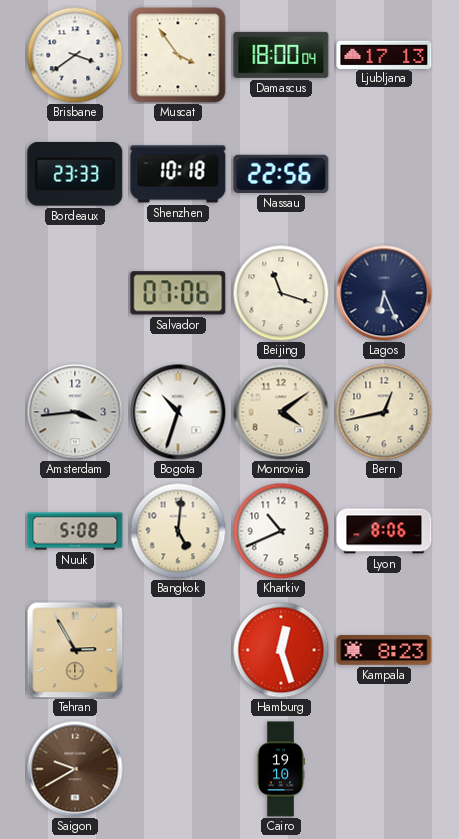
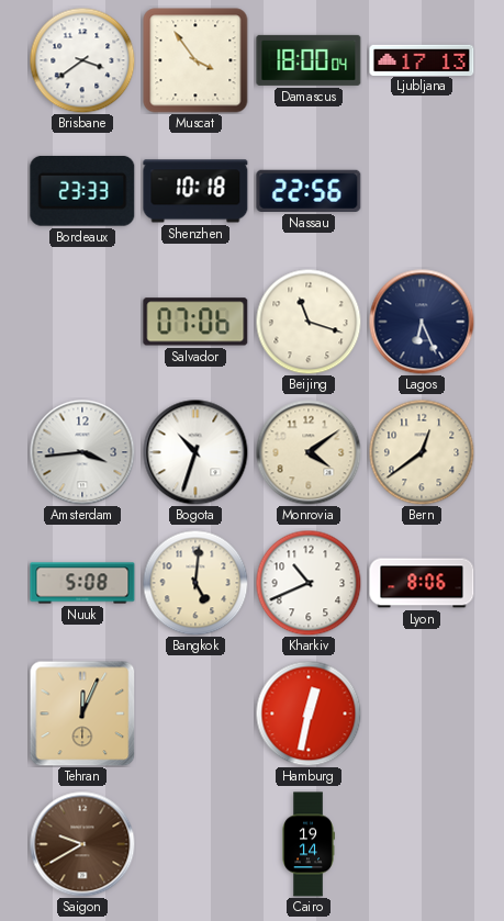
Bern: 12:43 -> 12:39 (422, 452)
Tehran: 2:55 -> 12:04 (82, 714)
Hamburg: 12:27 -> 12:32 (309, 714)
Kampala: 8:23 -> none (384, 650)
Cairo: 19:10 -> 19:14 (309, 844)
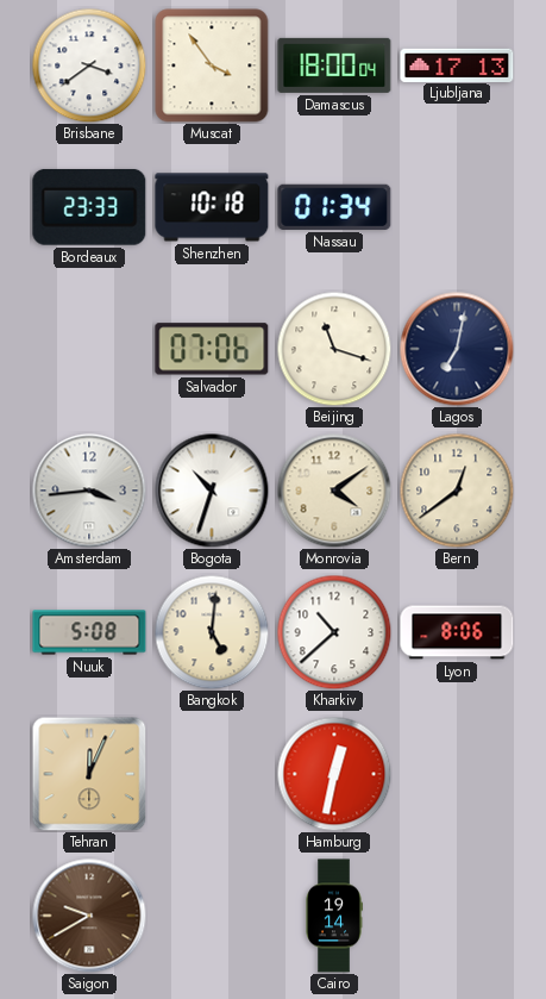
Nassau: 22:56 -> 01:34 (334, 207)
Lagos: 6:26 -> 7:02 (457, 349)
Kharkiv: 10:41 -> 10:38 (334, 632)
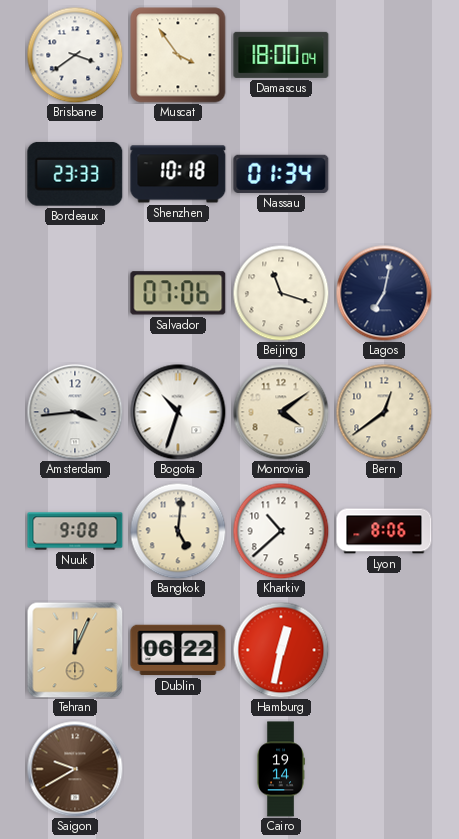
Ljubljana: 17:13 -> none (457, 64)
Nuuk: 5:08 -> 9:08 (75, 531)
Dublin: none -> 06:22 (178, 650)
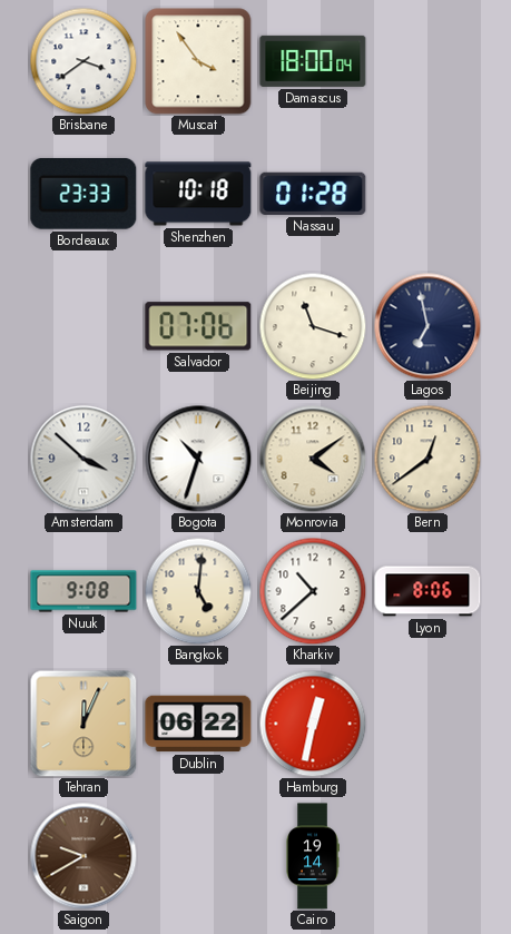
Nassau: 01:34 -> 01:28 (313, 194)
Lagos: 7:02 -> 6:58 (428, 326)
Amsterdam: 3:44 -> 3:52 (83, 459)
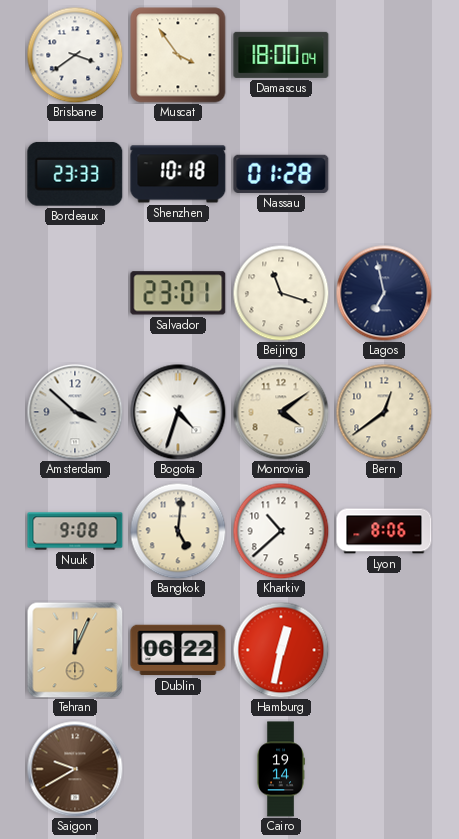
Salvador: 07:06 -> 23:01 (178, 293)
Bogota: 10:33 -> 4:33 (178, 412)
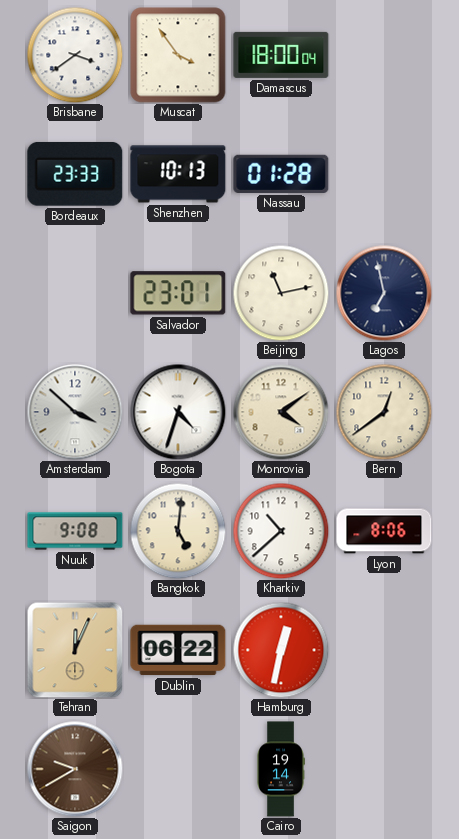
Shenzhen: 10:18 -> 10:13 (178, 174)
Beijing: 11:18 -> 11:13 (281, 293)
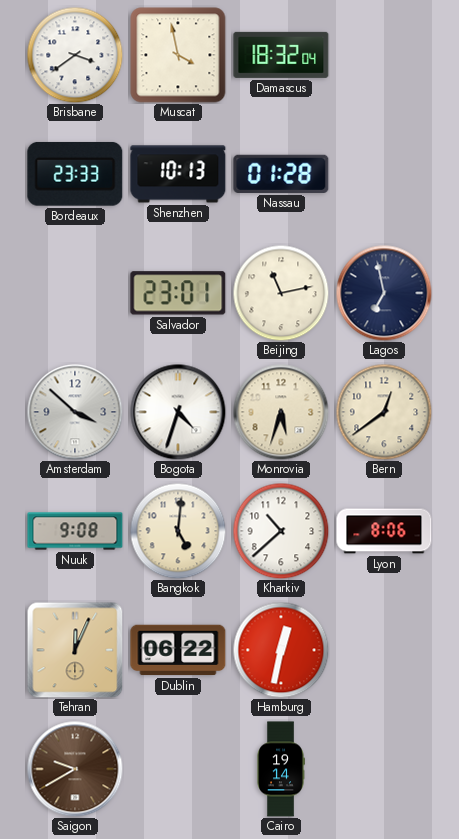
Muscat: 3:54 -> 3:58 (178, 55)
Damascus: 18:00 -> 18:32 (281, 55)
Monrovia: 4:09 -> 5:33 (281, 412)
